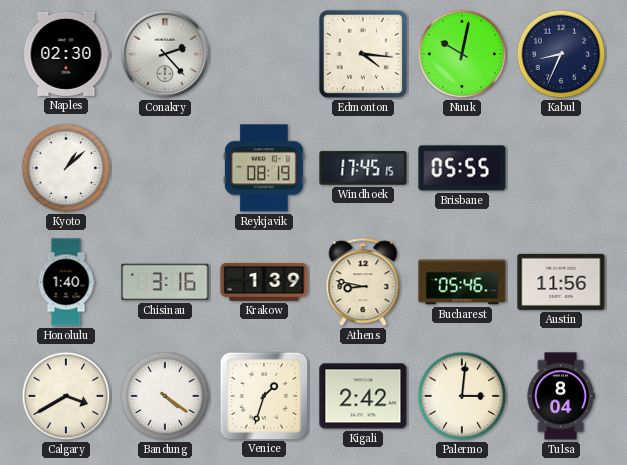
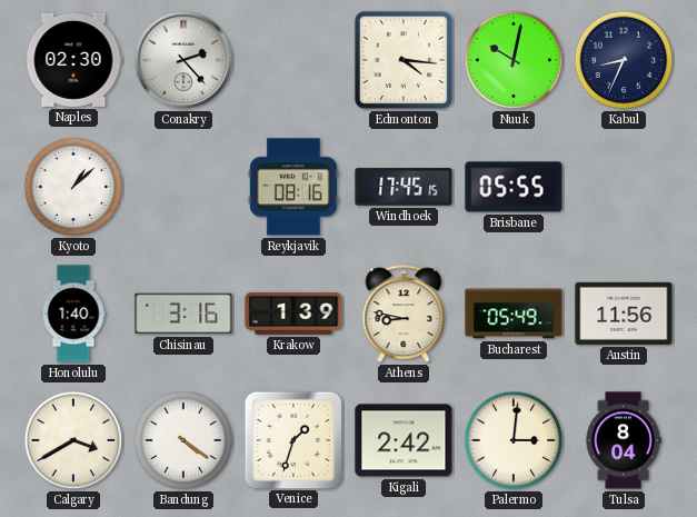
Reykjavik: 08:19 -> 08:16 (293, 187)
Bucharest: 05:46 -> 05:49 (514, 314)
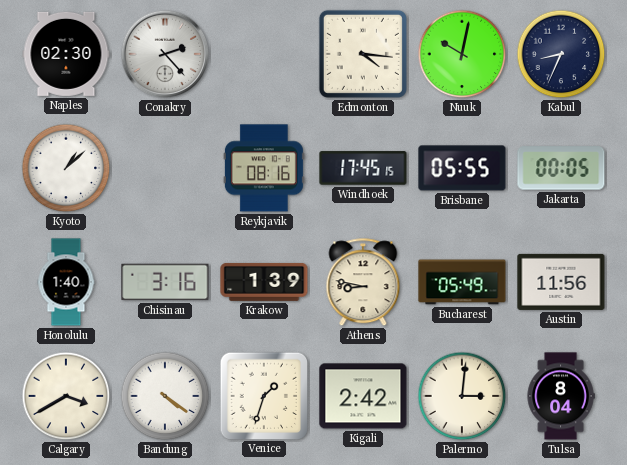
Jakarta: none -> 00:05 (561, 168)
